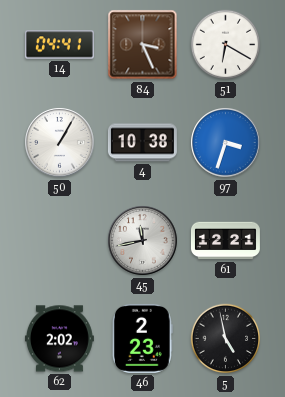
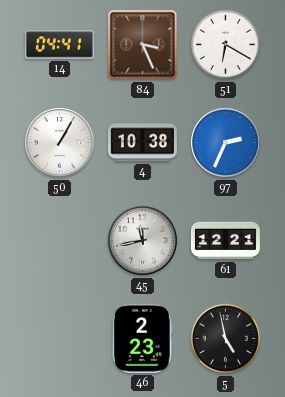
97: 3:33 -> 2:34 (226, 143)
62: 2:02 -> none (59, 339)
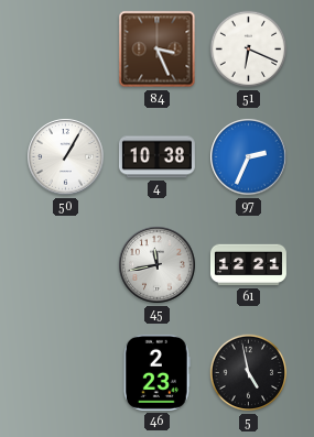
14: 04:41 -> none (59, 45)
51: 6:20 -> 6:19 (249, 50)
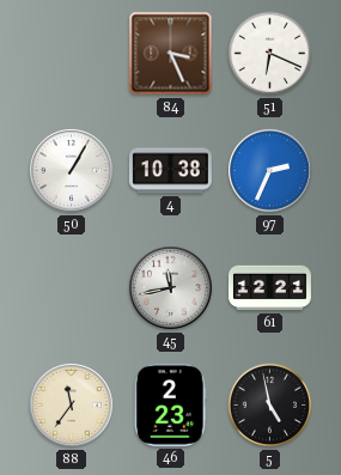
88: none -> 11:36 (72, 406)
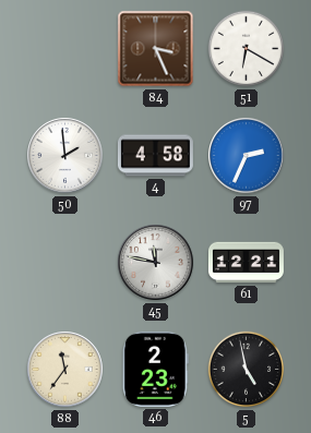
51: 6:19 -> 6:20 (247, 49)
50: 1:05 -> 1:59 (65, 156)
4: 10:38 -> 4:58 (155, 156)
45: 11:43 -> 11:47 (156, 263)
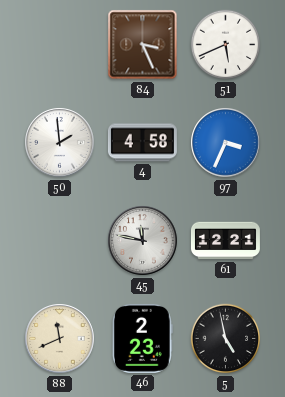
51: 6:20 -> 5:41 (226, 45)
97: 2:34 -> 3:34 (226, 143)
88: 11:36 -> 11:41 (60, 339)
